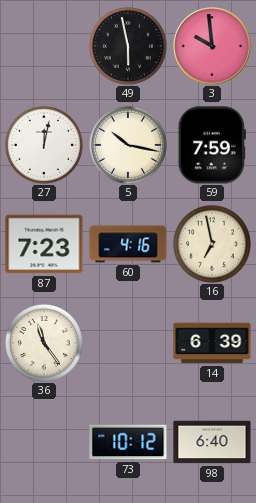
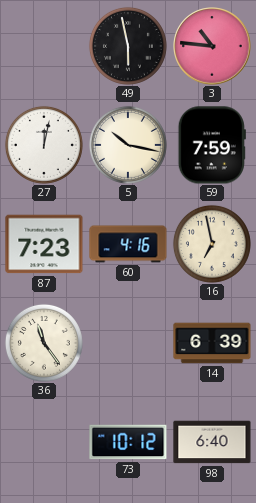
3: 9:59 -> 10:46 (212, 46)
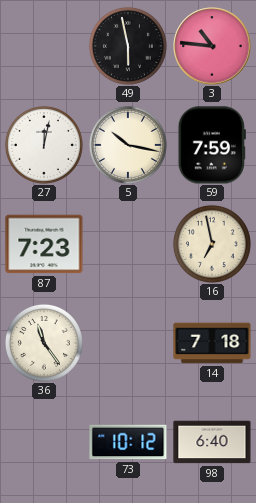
60: 4:16 -> none (128, 244)
14: 6:39 -> 7:18 (212, 343)
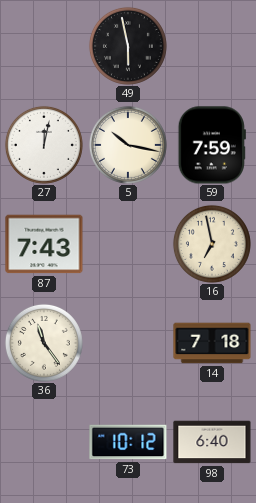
3: 10:46 -> none (212, 46)
87: 7:23 -> 7:43 (44, 244)
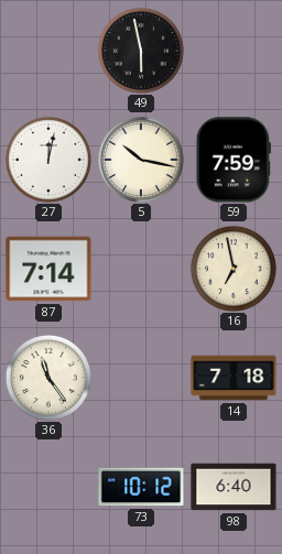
87: 7:43 -> 7:14 (48, 269)
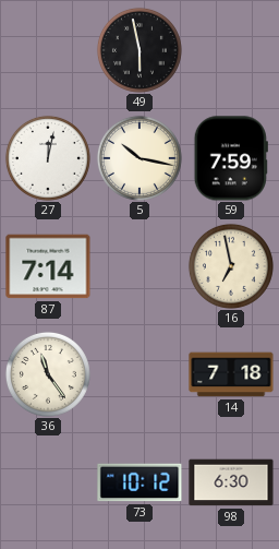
98: 6:40 -> 6:30 (231, 482)
